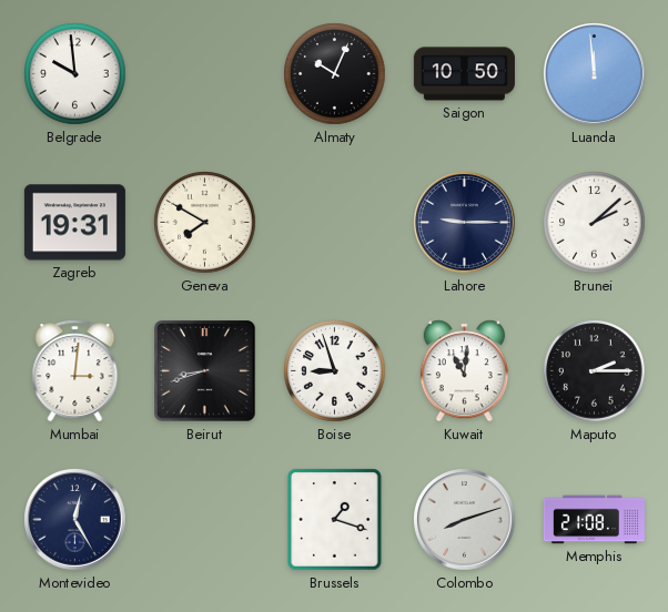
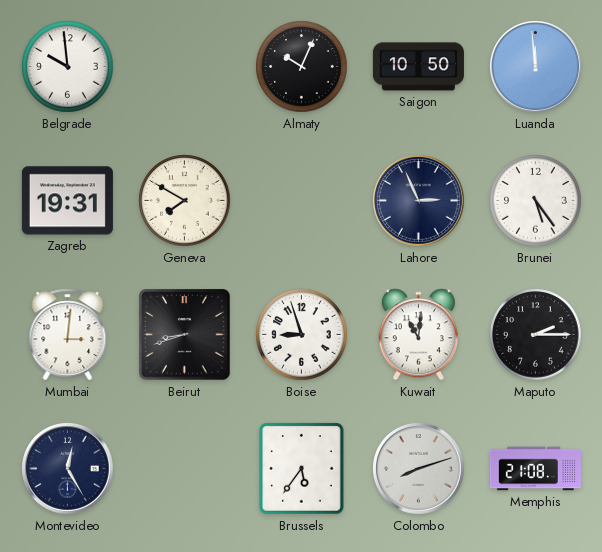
Lahore: 9:15 -> 2:56 (419, 201)
Brunei: 2:08 -> 5:24 (536, 201)
Brussels: 1:18 -> 5:36 (302, 469)
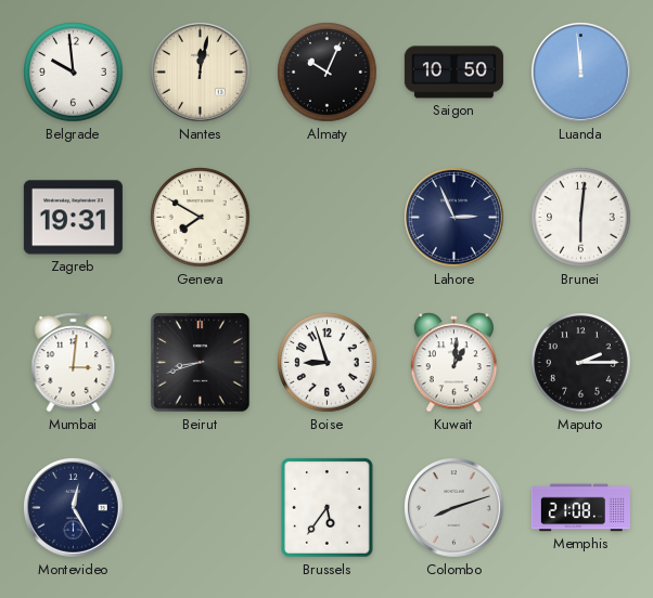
Nantes: none -> 12:02 (201, 73)
Brunei: 5:24 -> 6:01 (581, 218)
Kuwait: 11:01 -> 1:01 (453, 363)
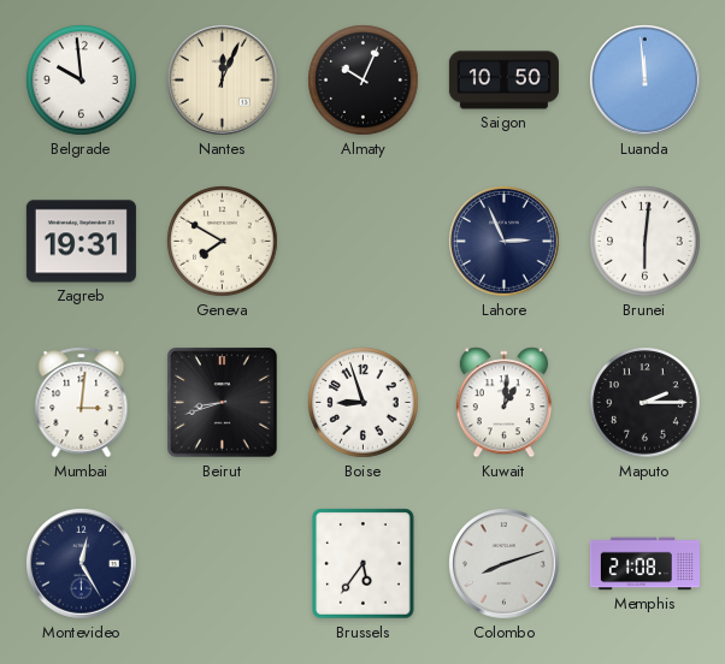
Nantes: 12:02 -> 12:04 (223, 81)
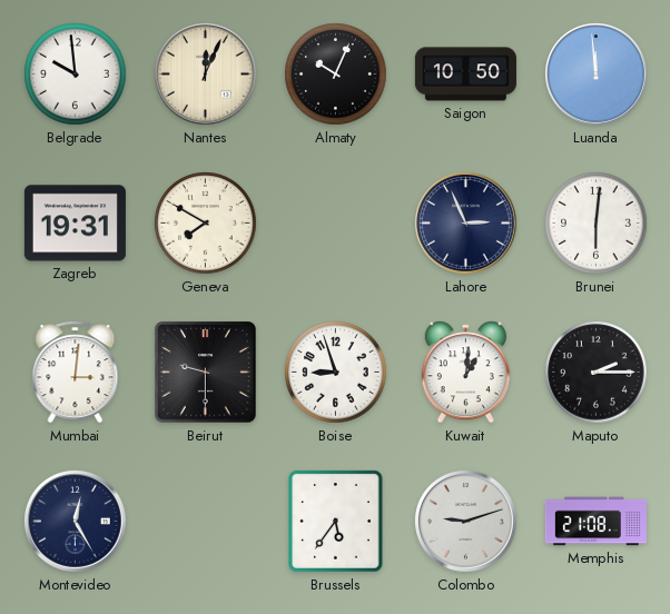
Beirut: 8:42 -> 9:30 (206, 373)
Colombo: 8:12 -> 9:12 (466, 522)
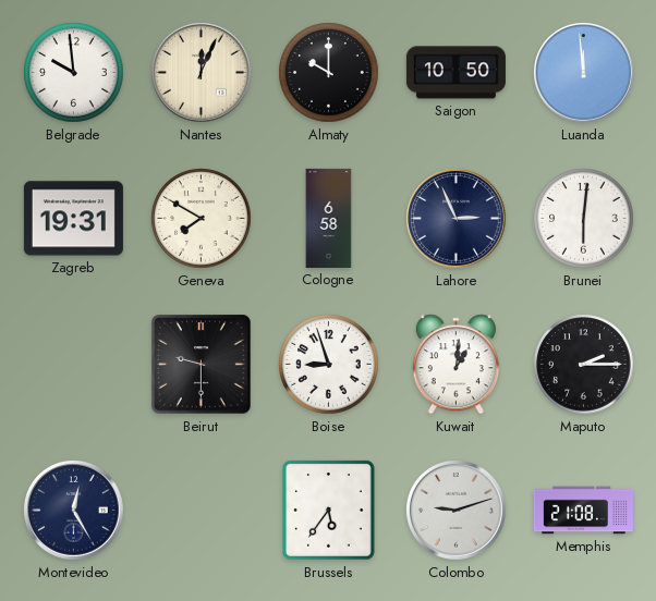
Almaty: 10:04 -> 10:00 (329, 73)
Cologne: none -> 6:58 (329, 218)
Mumbai: 3:01 -> none (76, 373)
